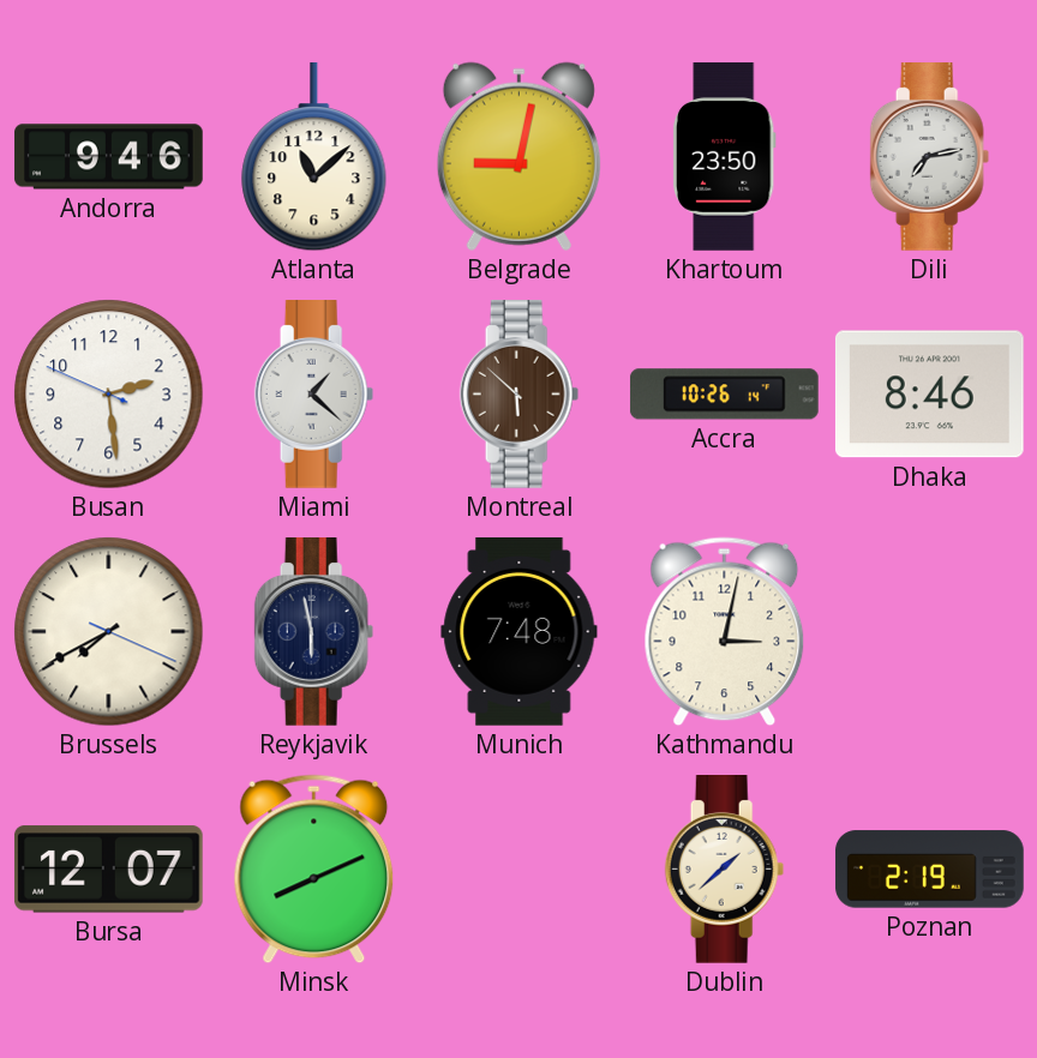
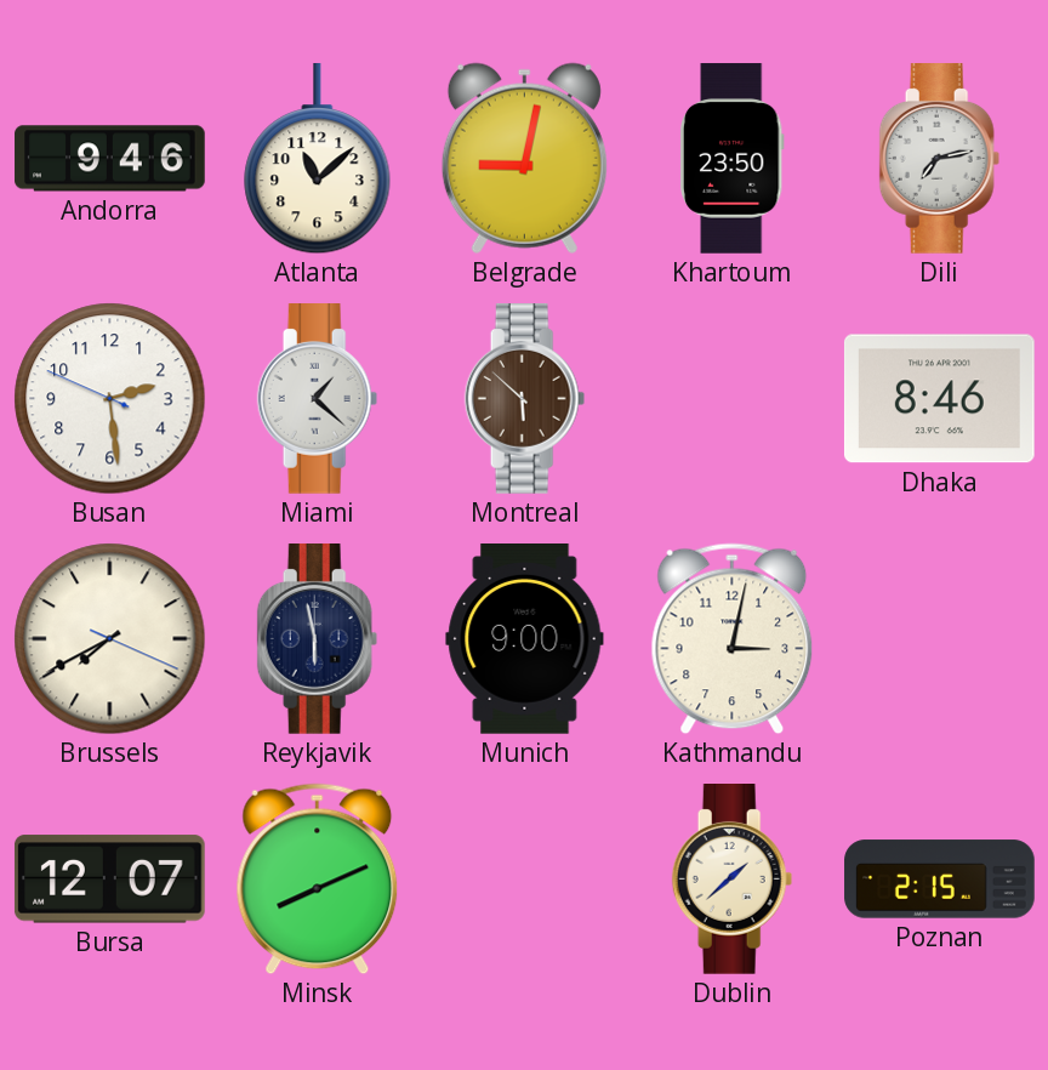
Accra: 10:26 -> none (725, 395)
Munich: 7:48 -> 9:00 (525, 639)
Poznan: 2:19 -> 2:15 (940, 880)
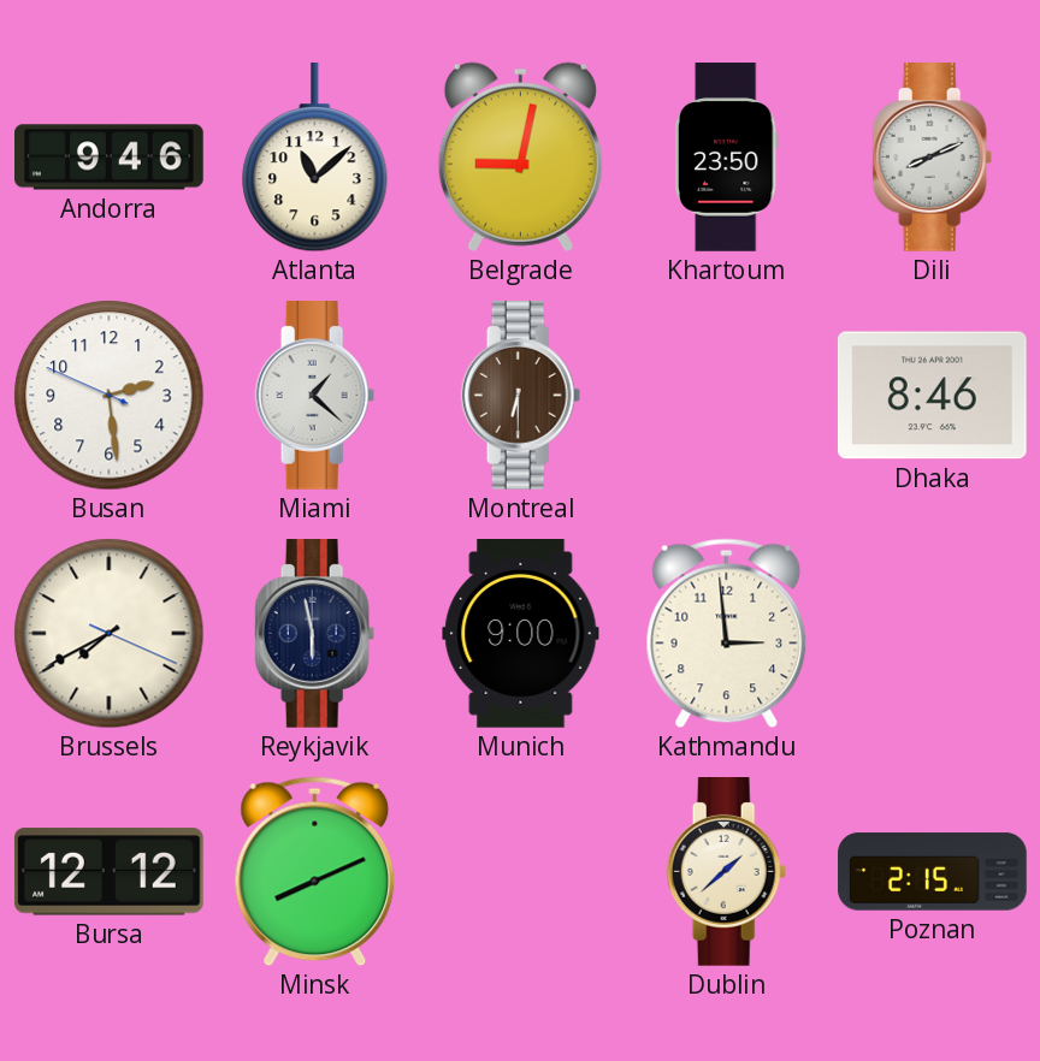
Dili: 7:13 -> 8:11 (933, 158)
Montreal: 5:52 -> 6:30 (521, 396)
Kathmandu: 3:02 -> 2:59 (727, 634)
Bursa: 12:07 -> 12:12 (108, 872)
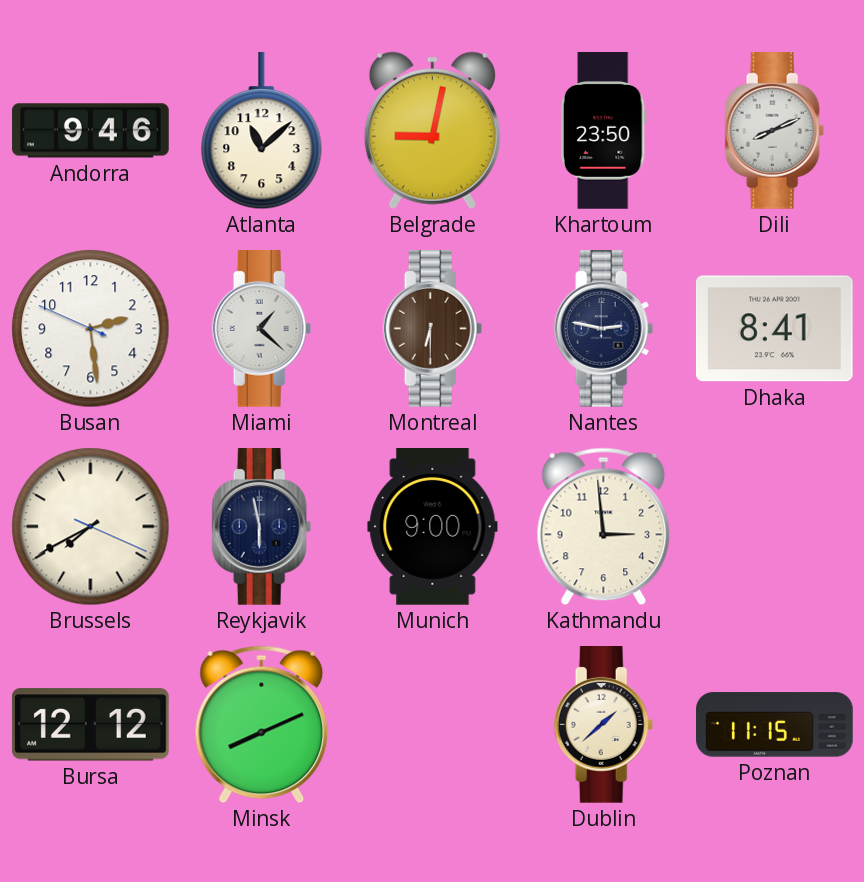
Nantes: none -> 2:47 (604, 329)
Dhaka: 8:46 -> 8:41 (774, 329)
Poznan: 2:15 -> 11:15 (775, 725)
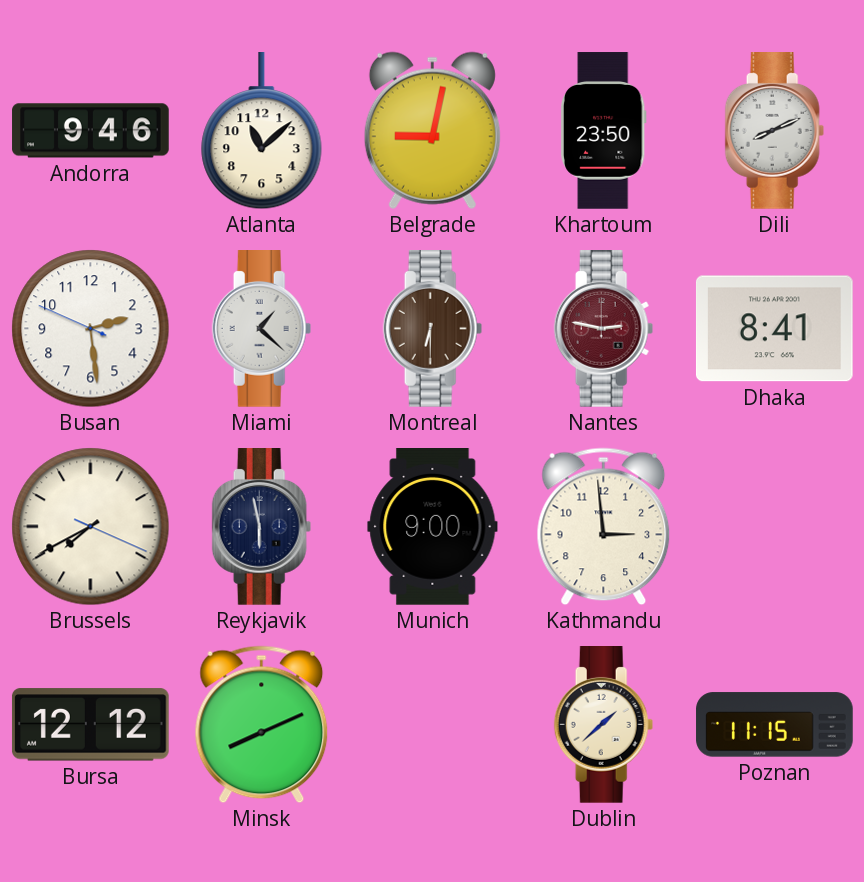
Nantes dial: navy -> burgundy (604, 329)
